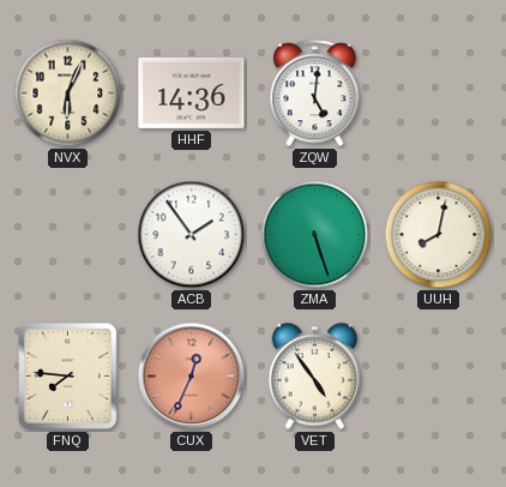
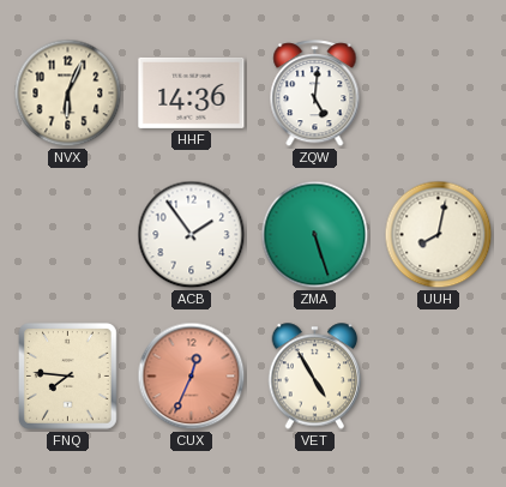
VET: 4:54 -> 4:55 (315, 377)
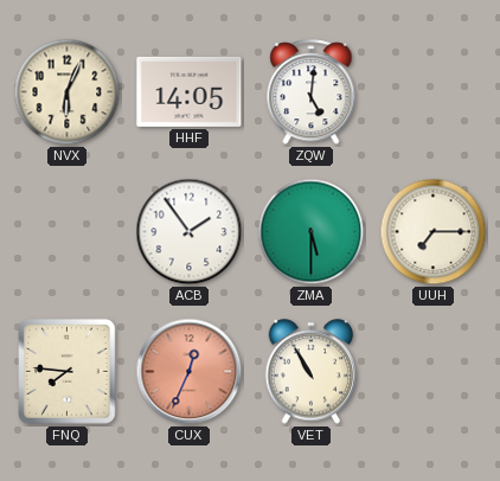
HHF: 14:36 -> 14:05 (190, 91)
ZMA: 5:27 -> 5:30 (312, 232)
UUH: 8:02 -> 7:15 (434, 232)
VET: 4:55 -> 10:55 (312, 372)
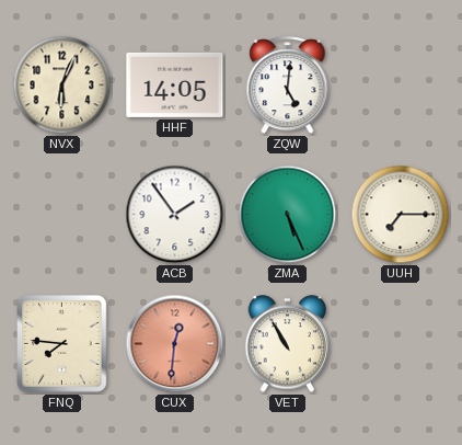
ZMA: 5:30 -> 5:26 (288, 215)
CUX: 12:34 -> 12:31 (175, 344)
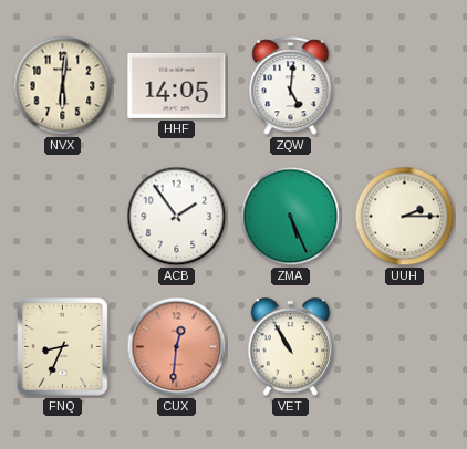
NVX: 6:04 -> 6:01 (63, 86)
UUH: 7:15 -> 2:15 (405, 217)
FNQ: 7:46 -> 8:34 (63, 347)
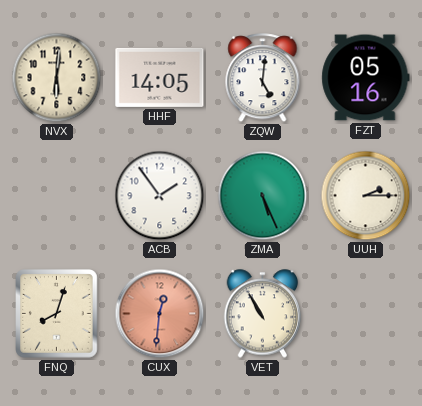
FZT: none -> 05:16 (366, 78)
FNQ: 8:34 -> 8:03 (57, 314)
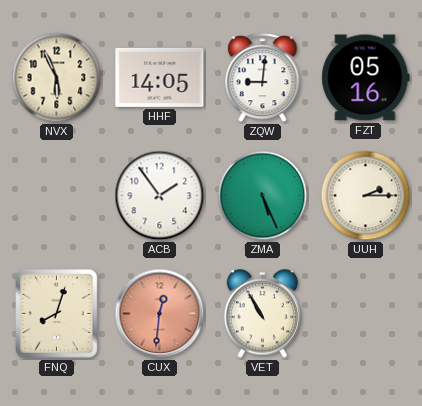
NVX: 6:01 -> 5:56 (57, 78)
ZQW: 5:01 -> 9:01 (263, 78)
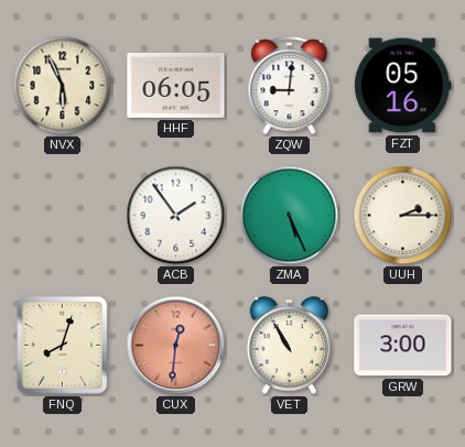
HHF: 14:05 -> 06:05 (176, 85)
GRW: none -> 3:00 (403, 346)
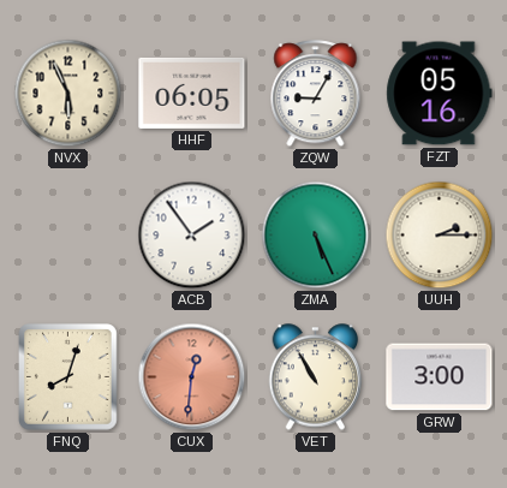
ZQW: 9:01 -> 9:05 (316, 94)
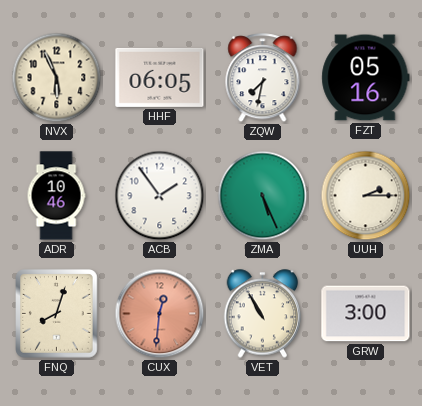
ZQW: 9:05 -> 7:32 (263, 78)
ADR: none -> 10:46 (56, 196)
